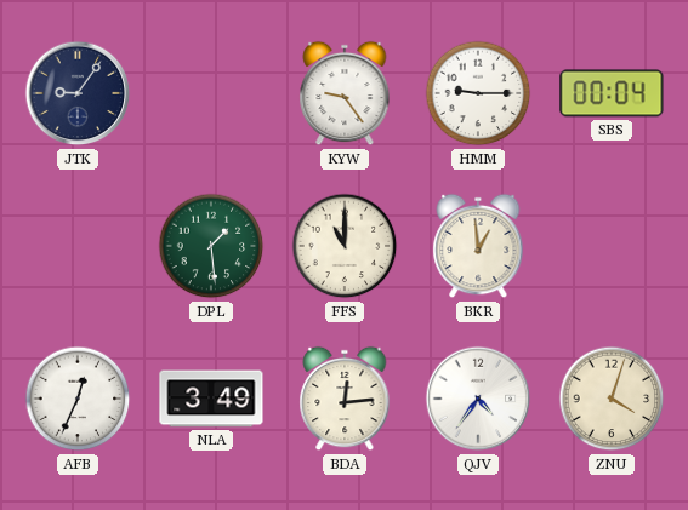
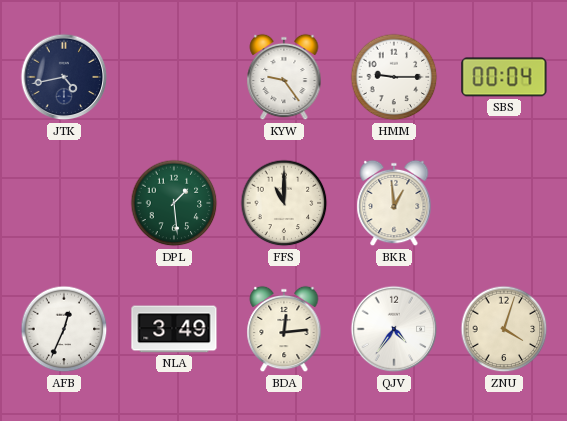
JTK: 9:06 -> 4:43 (64, 77)
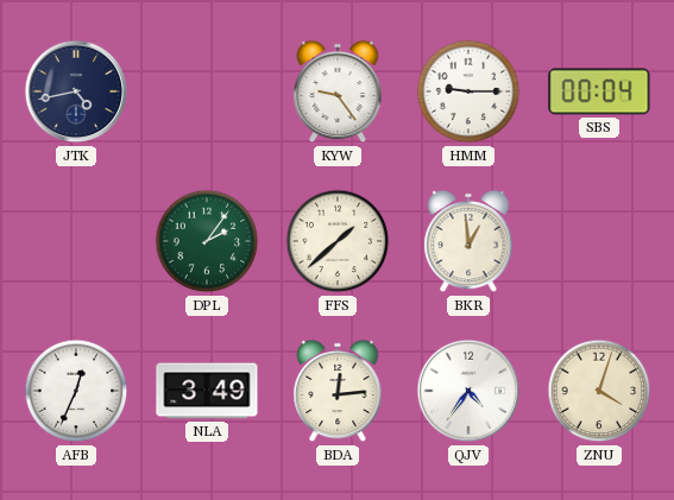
DPL: 1:29 -> 2:06 (207, 241)
FFS: 11:00 -> 1:38 (338, 241)
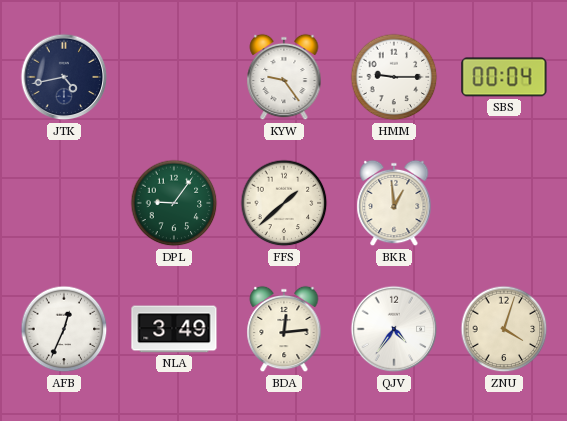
DPL: 2:06 -> 9:06 (174, 203)
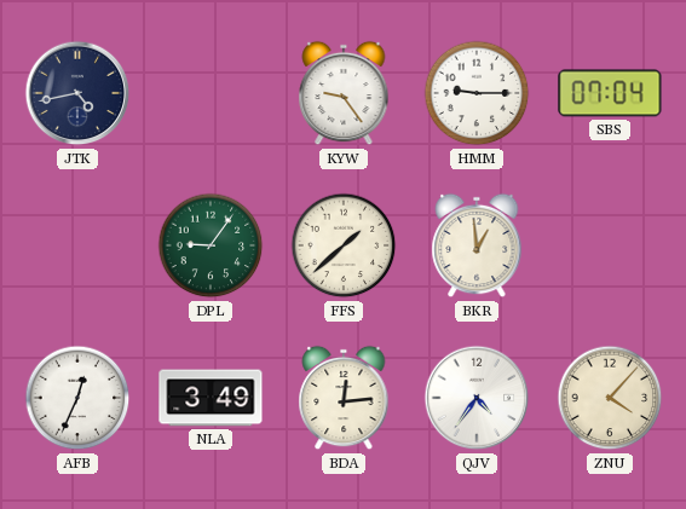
SBS: 00:04 -> 07:04 (610, 93)
ZNU: 4:03 -> 4:07 (610, 398)
